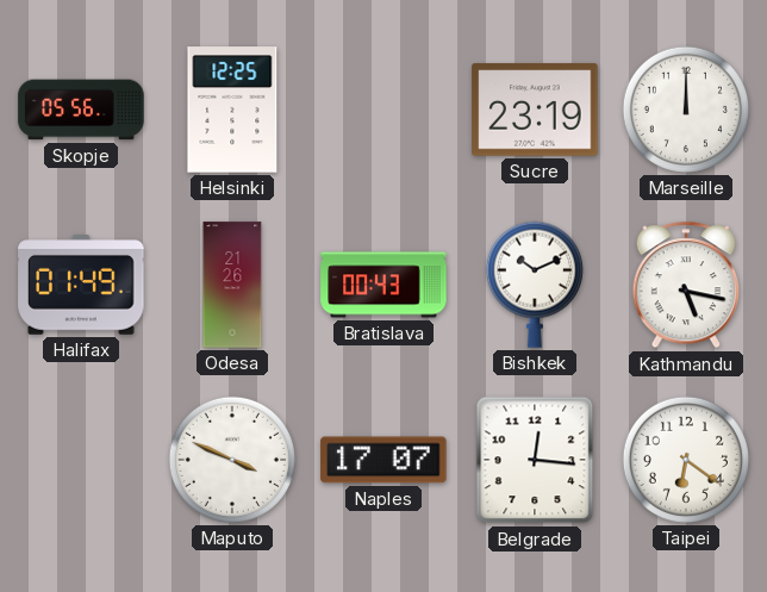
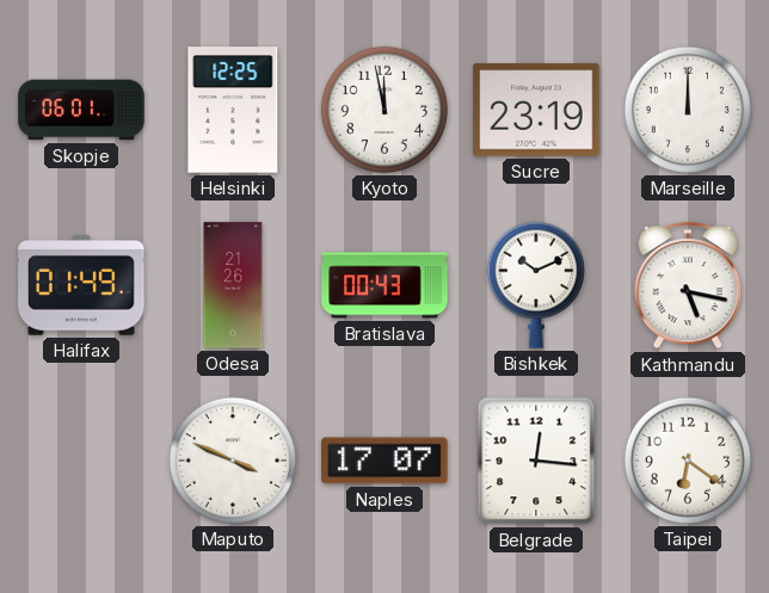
Skopje: 05:56 -> 06:01 (81, 110)
Kyoto: none -> 11:58 (384, 110)
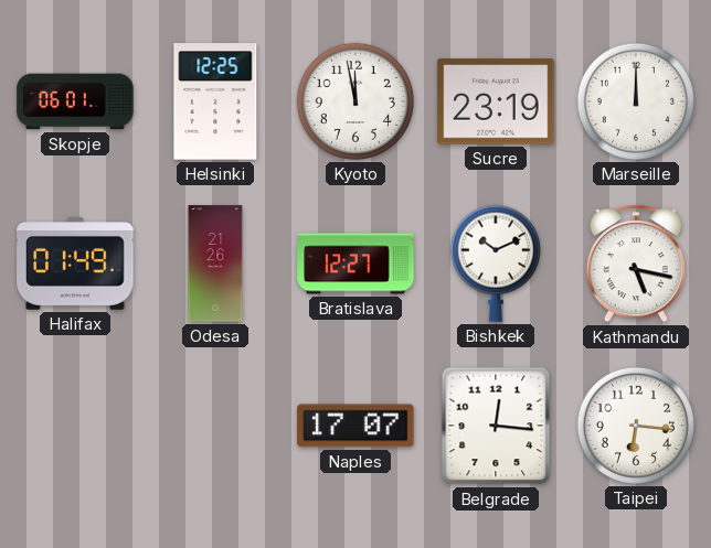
Bratislava: 00:43 -> 12:27 (355, 264)
Maputo: 3:49 -> none (233, 461)
Taipei: 6:21 -> 6:16 (636, 426)
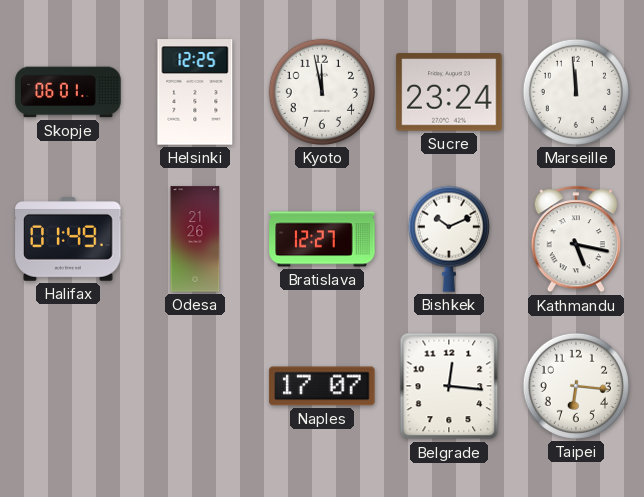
Sucre: 23:19 -> 23:24 (449, 92)
Marseille: 12:00 -> 11:59 (576, 92)
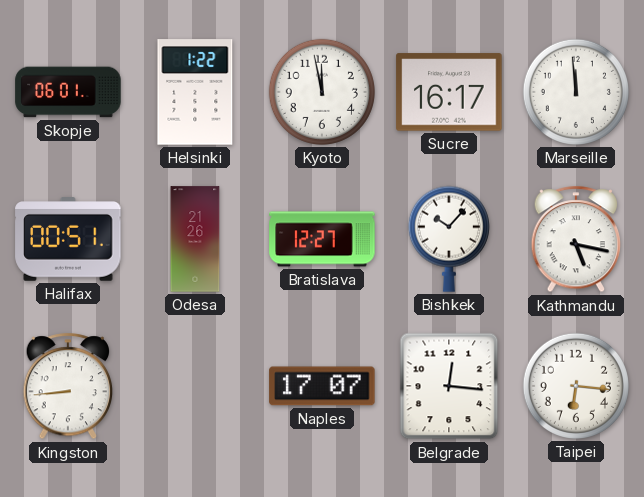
Helsinki: 12:25 -> 1:22 (195, 92)
Sucre: 23:24 -> 16:17 (449, 92)
Halifax: 01:49 -> 00:51 (68, 240)
Bishkek: 10:11 -> 10:07 (449, 239)
Kingston: none -> 8:44 (68, 387)
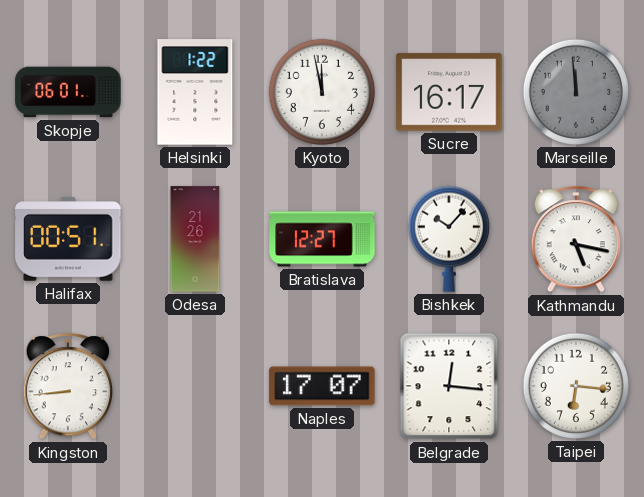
Marseille dial: white -> grey (576, 92)
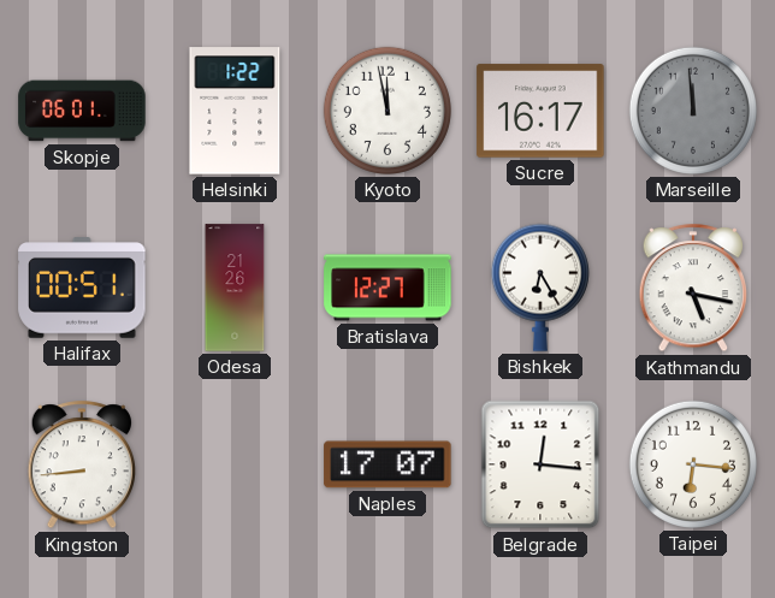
Bishkek: 10:07 -> 6:25 (540, 288)
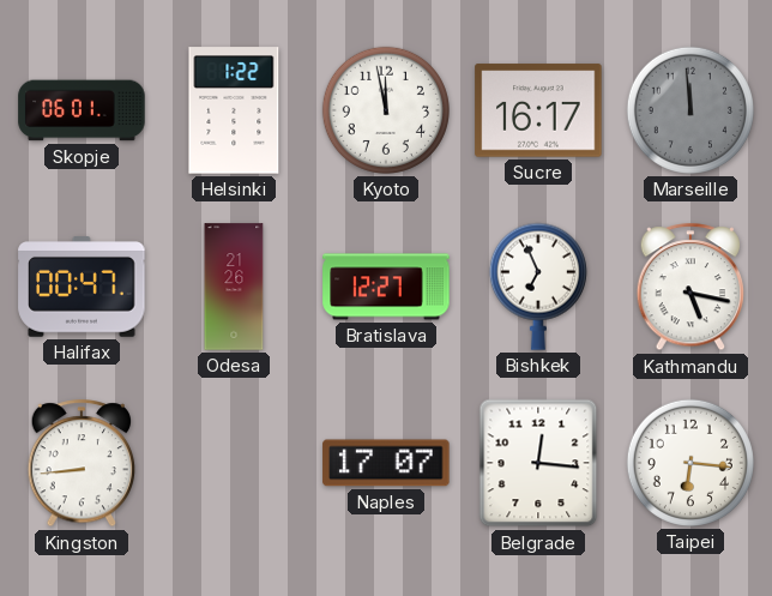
Halifax: 00:51 -> 00:47 (82, 288)
Bishkek: 6:25 -> 6:56 (538, 287)
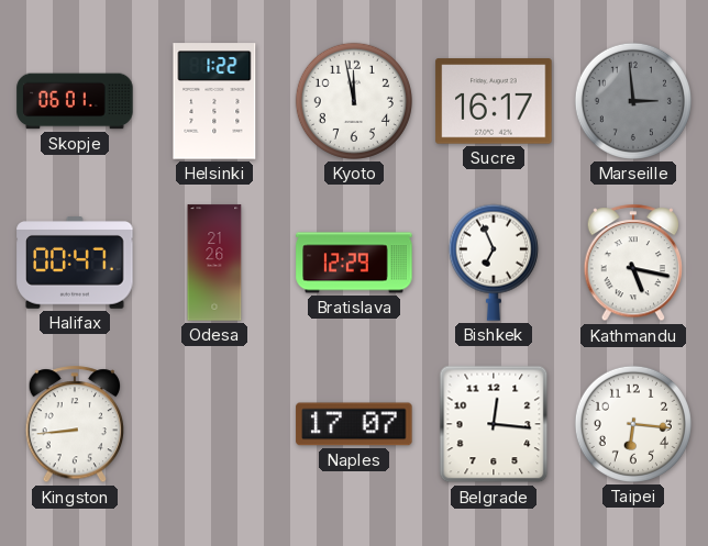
Marseille: 11:59 -> 2:59 (633, 101)
Bratislava: 12:27 -> 12:29 (354, 263)
